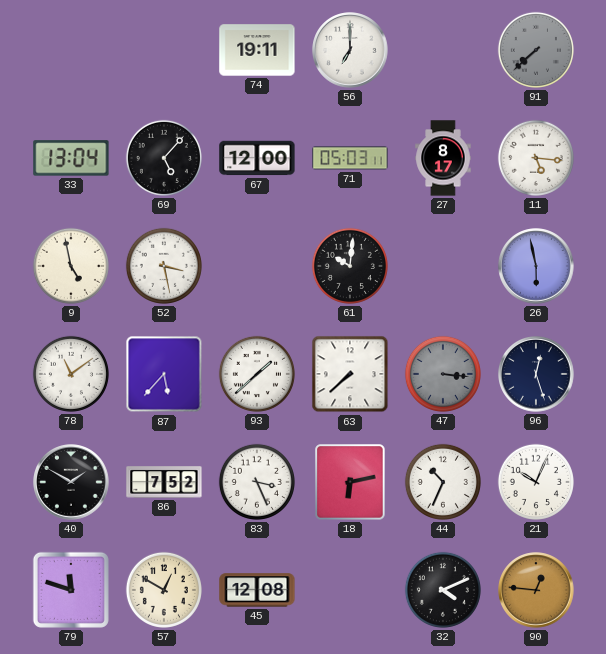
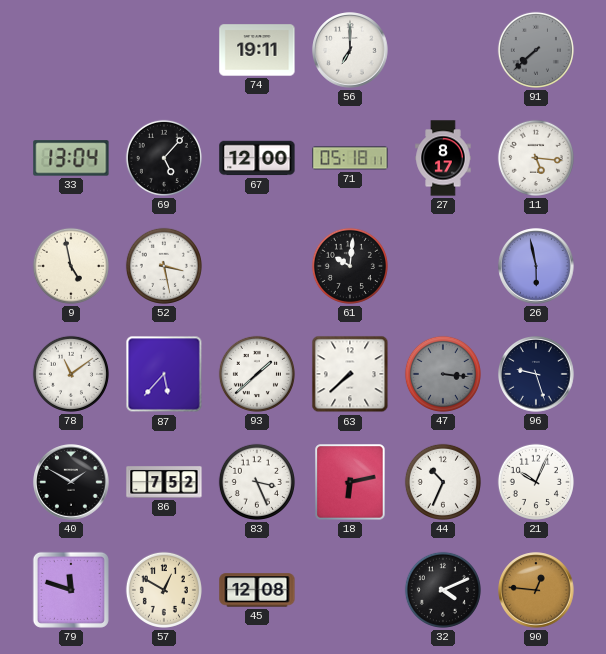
71: 05:03 -> 05:18 (350, 158)
96: 12:27 -> 9:27 (536, 374)
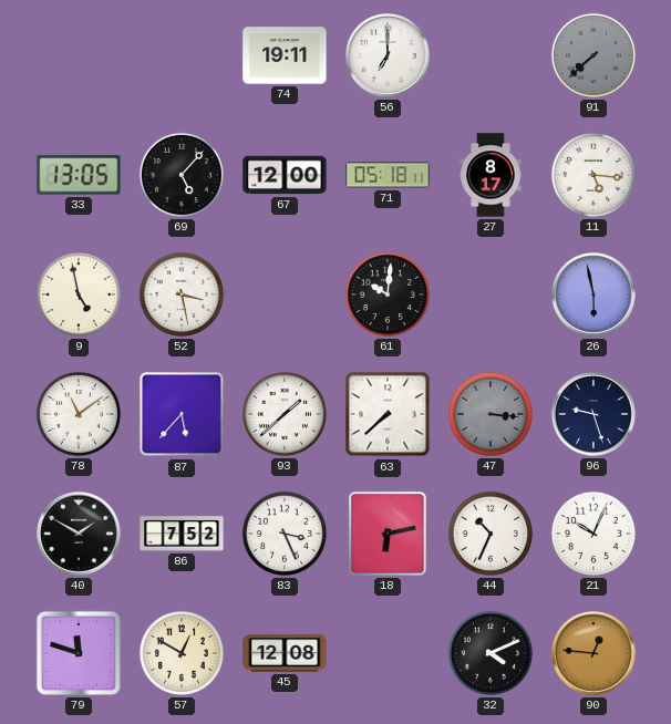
33: 13:04 -> 13:05 (79, 175)
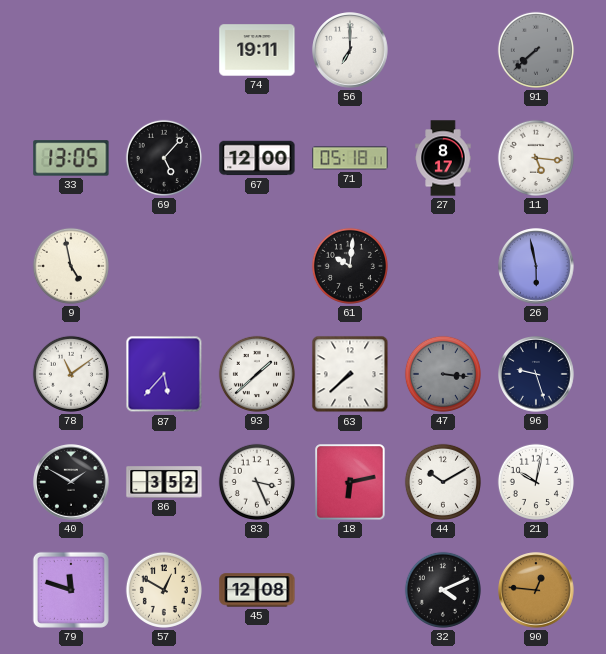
52: 3:28 -> none (182, 294)
86: 7:52 -> 3:52 (164, 482)
44: 10:34 -> 10:10 (443, 482)
21: 10:04 -> 10:02 (536, 482)
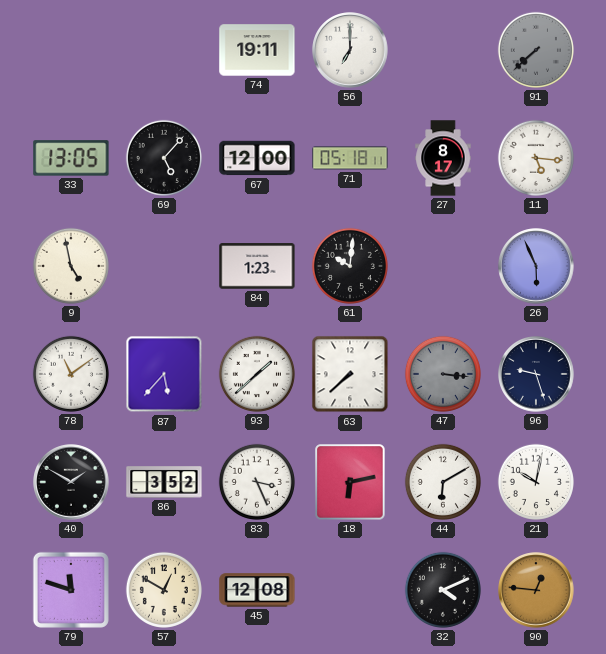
84: none -> 1:23 (257, 266)
26: 5:58 -> 5:56 (536, 266)
44: 10:10 -> 6:10 (443, 482)
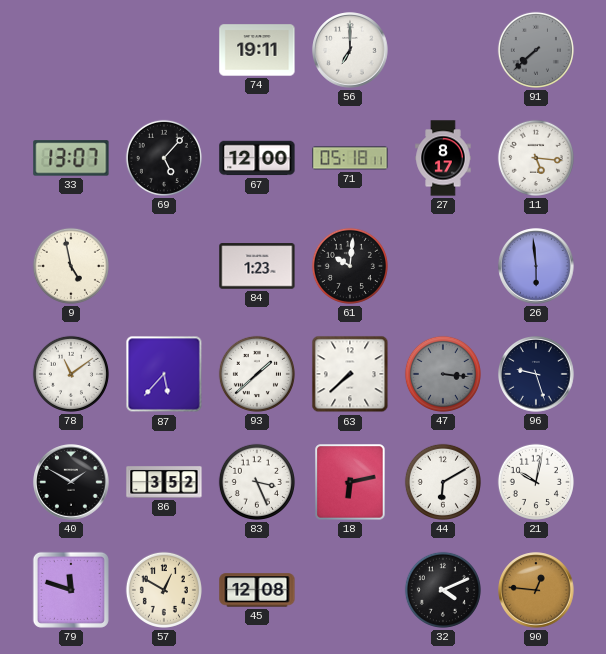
33: 13:05 -> 13:07 (71, 158)
26: 5:56 -> 5:59 (536, 266)
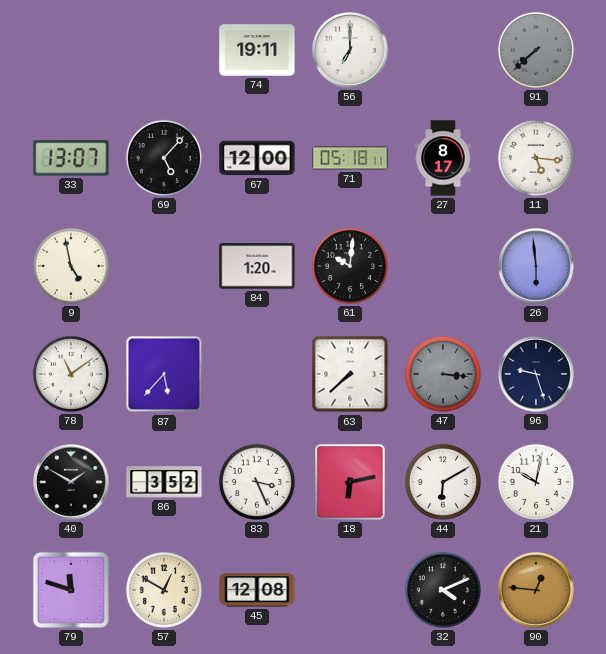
84: 1:23 -> 1:20 (257, 266)
93: 1:38 -> none (257, 374)
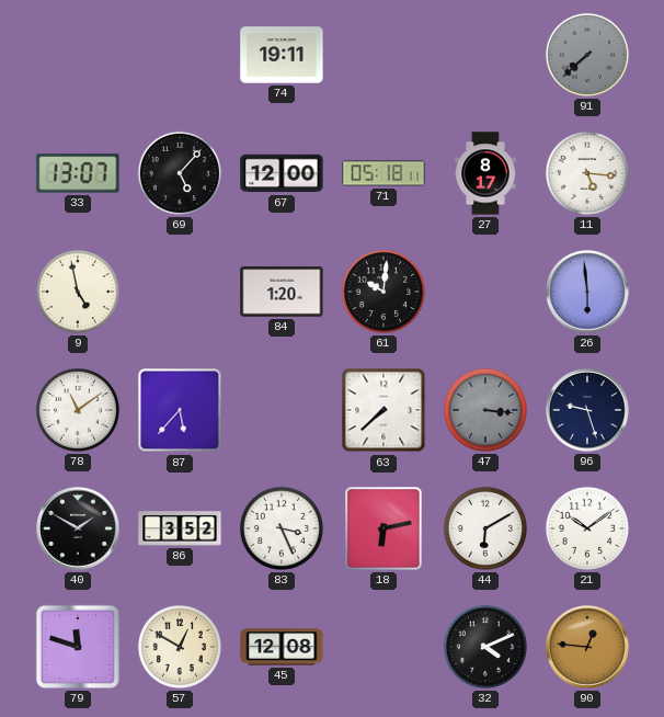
56: 7:00 -> none (350, 50)
21: 10:02 -> 10:09 (587, 528)
